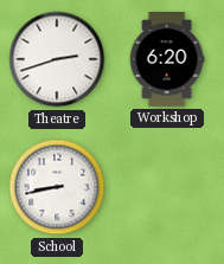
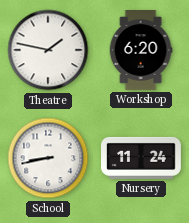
Theatre: 2:42 -> 1:47 (48, 50)
Nursery: none -> 11:24 (142, 158)
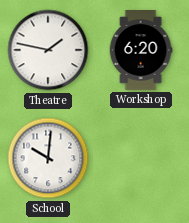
School: 8:43 -> 10:01 (48, 158)
Nursery: 11:24 -> none (142, 158)
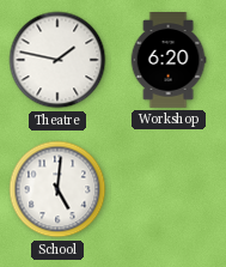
School: 10:01 -> 5:01 (57, 189)
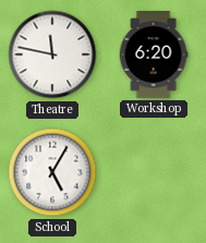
Theatre: 1:47 -> 11:47 (52, 54)
School: 5:01 -> 5:05 (52, 172)
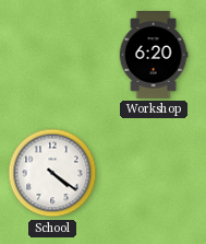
Theatre: 11:47 -> none (52, 54)
School: 5:05 -> 4:21 (52, 173)
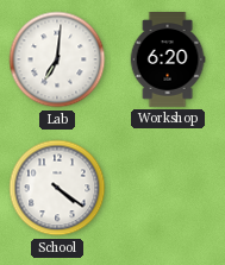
Lab: none -> 7:01 (57, 59)
